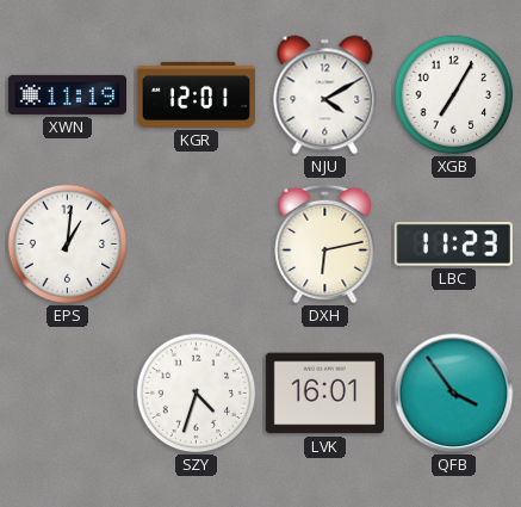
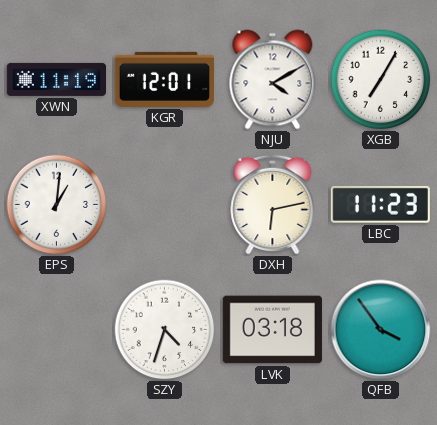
LVK: 16:01 -> 03:18 (272, 330)
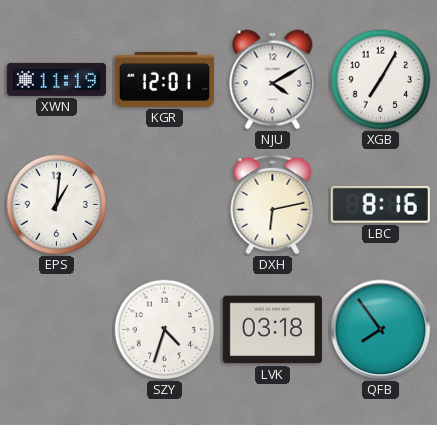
LBC: 11:23 -> 8:16 (380, 204)
QFB: 3:54 -> 7:54 (381, 330)
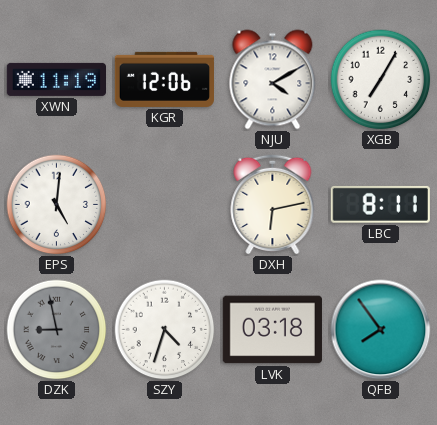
KGR: 12:01 -> 12:06 (164, 79)
EPS: 1:01 -> 5:01 (57, 205)
LBC: 8:16 -> 8:11 (380, 204)
DZK: none -> 8:58 (57, 330)
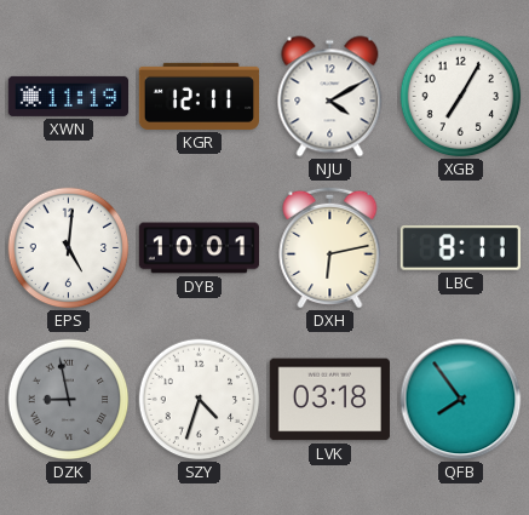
KGR: 12:06 -> 12:11 (199, 96)
DYB: none -> 10:01 (199, 248)
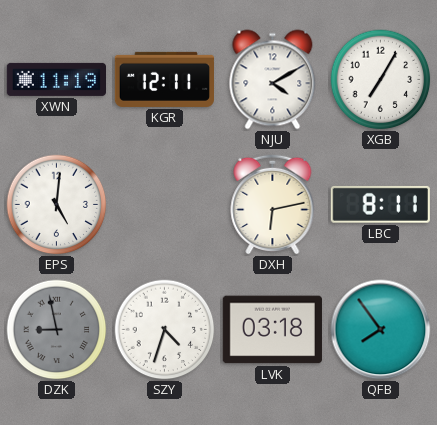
DYB: 10:01 -> none (199, 248)
